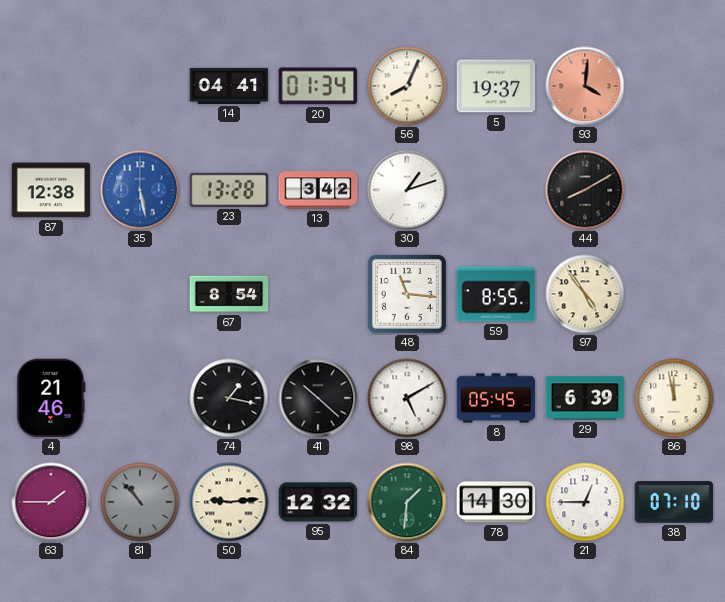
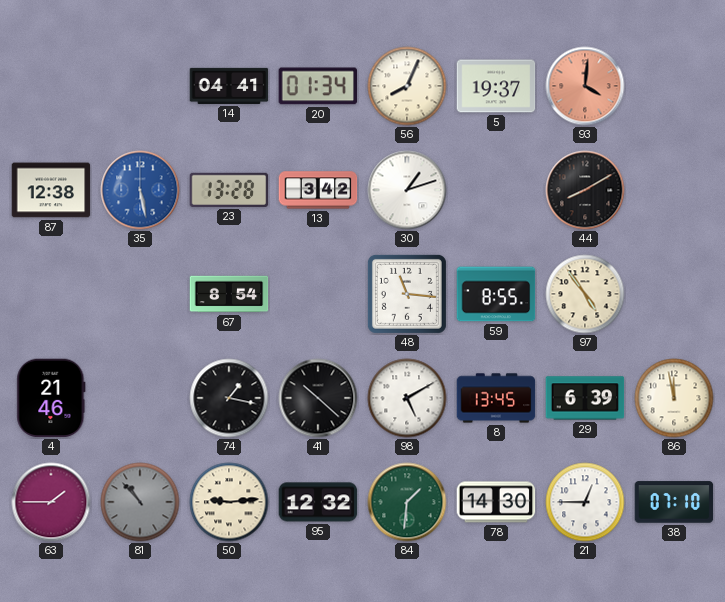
8: 05:45 -> 13:45 (496, 398)
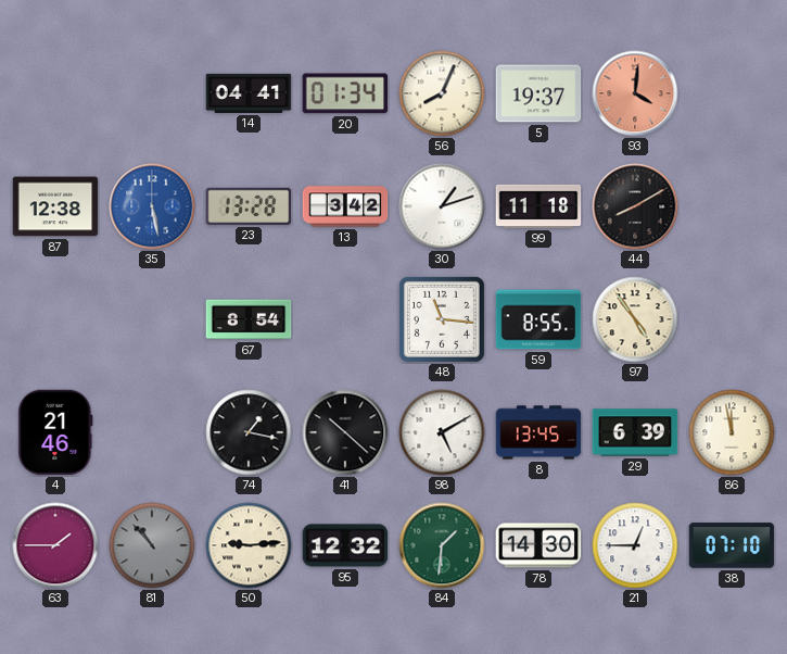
99: none -> 11:18 (538, 206)
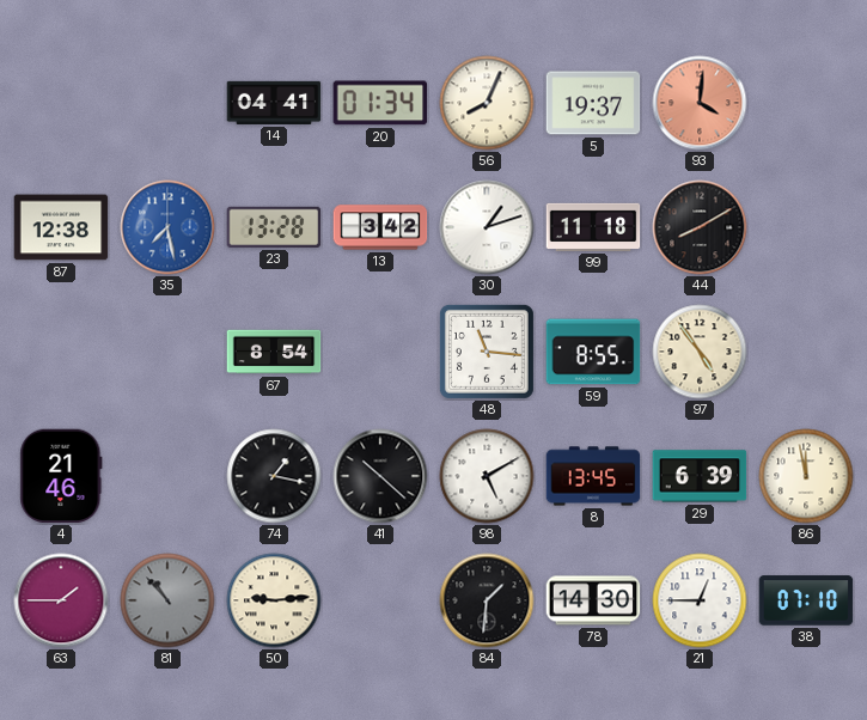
35: 5:28 -> 7:28 (167, 227)
95: 12:32 -> none (345, 545)
84 dial: green -> black (487, 600)
